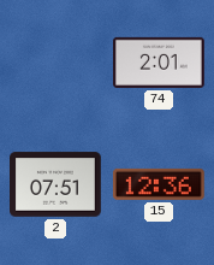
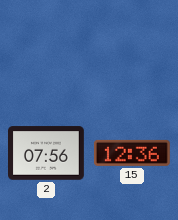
74: 2:01 -> none (160, 63)
2: 07:51 -> 07:56 (47, 153)
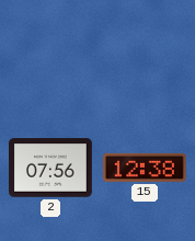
15: 12:36 -> 12:38 (145, 168)
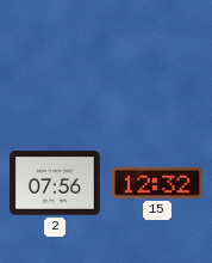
15: 12:38 -> 12:32 (157, 183)
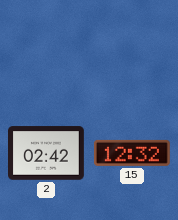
2: 07:56 -> 02:42 (47, 153)
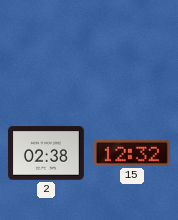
2: 02:42 -> 02:38 (47, 153)
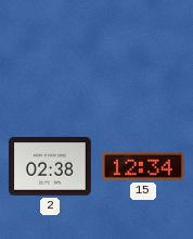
15: 12:32 -> 12:34 (143, 166)
